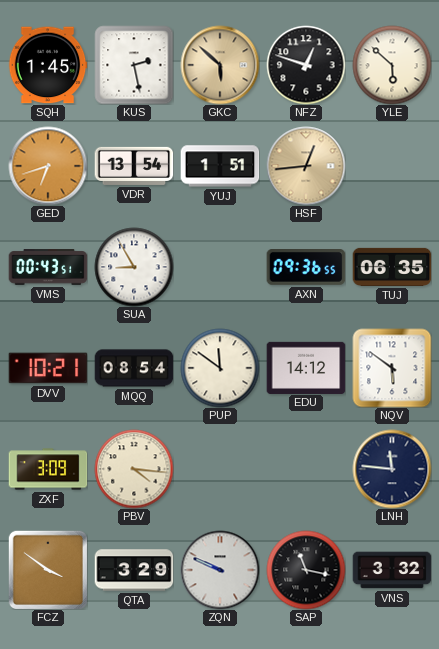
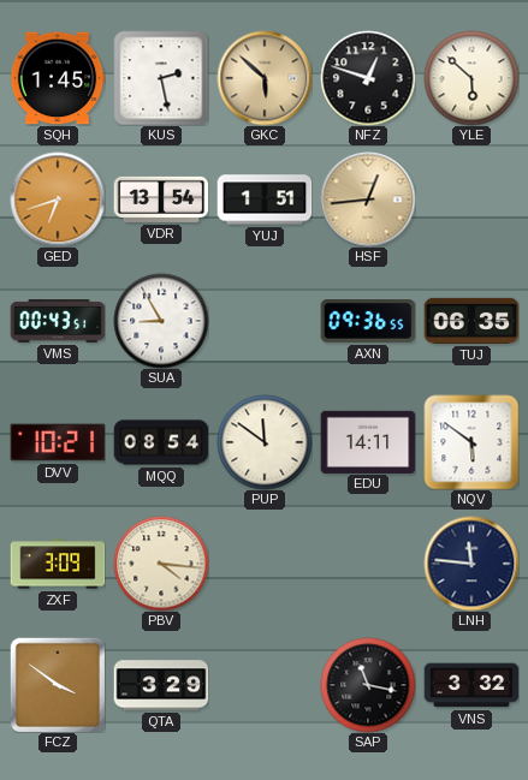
EDU: 14:12 -> 14:11 (368, 441)
ZQN: 9:49 -> none (220, 570)
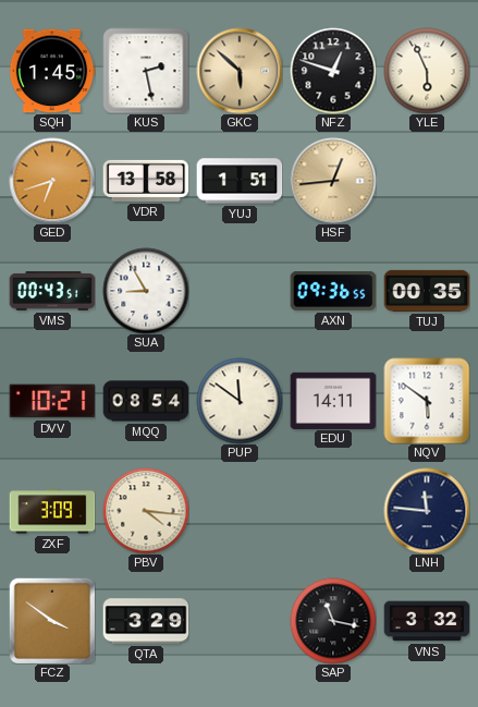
YLE: 5:52 -> 5:56 (427, 71)
VDR: 13:54 -> 13:58 (146, 181)
TUJ: 06:35 -> 00:35 (427, 291)
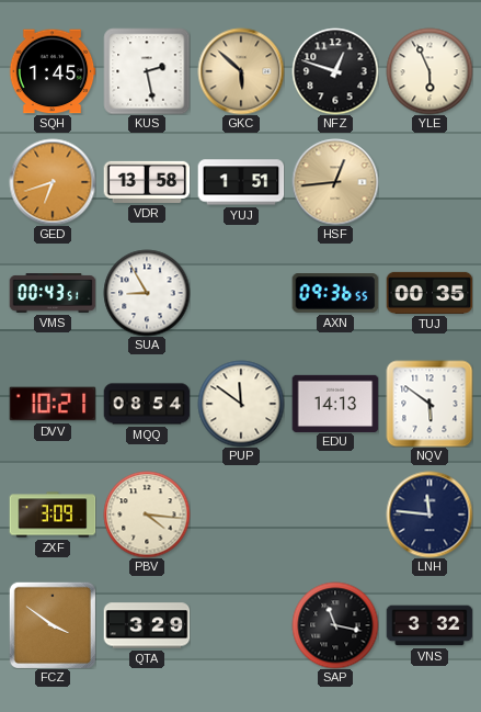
EDU: 14:11 -> 14:13 (335, 403)
